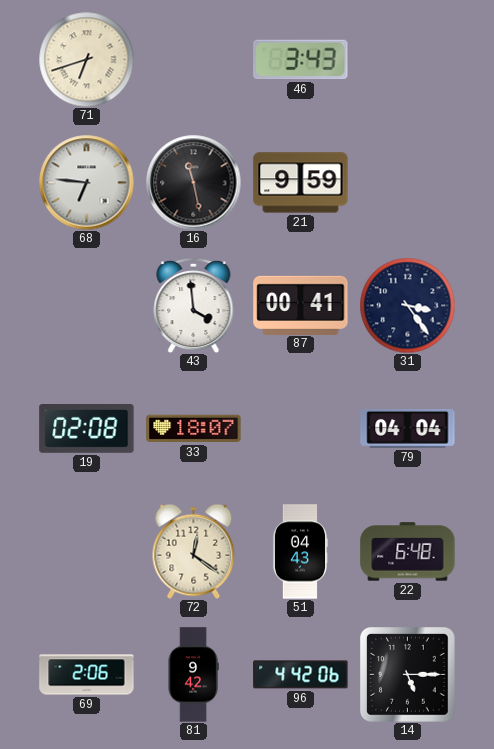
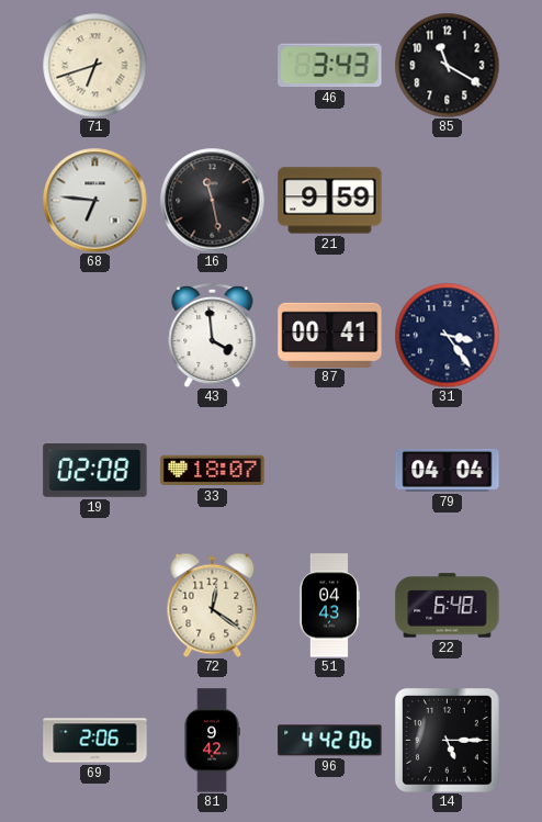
85: none -> 11:20 (447, 65)
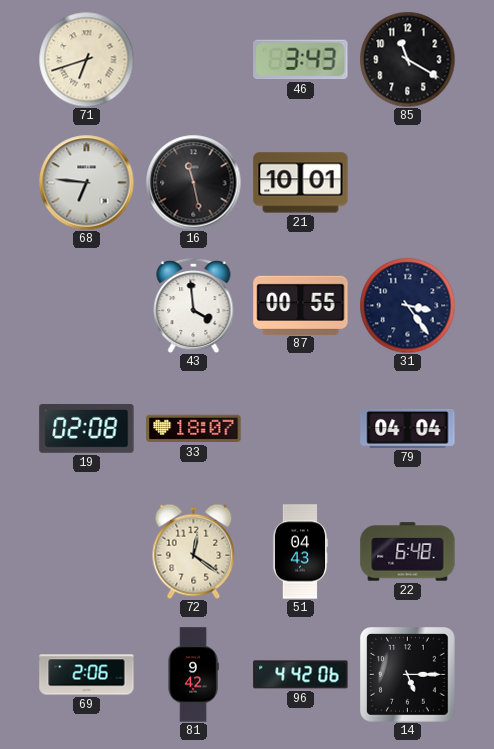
21: 9:59 -> 10:01 (301, 183)
87: 00:41 -> 00:55 (301, 305)
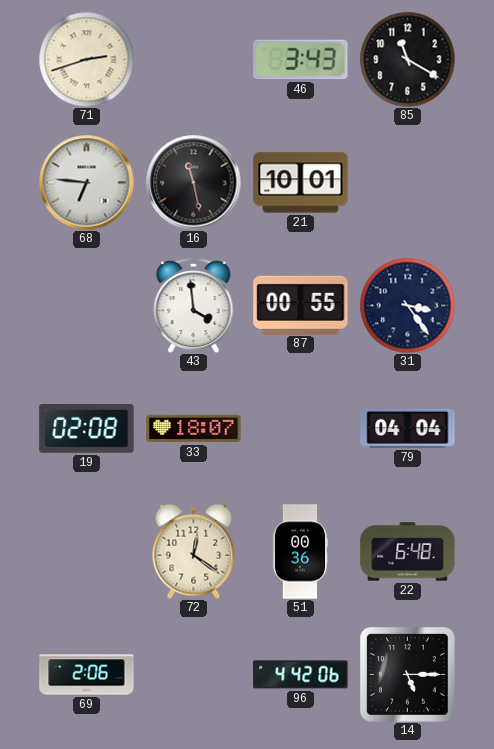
71: 6:42 -> 2:42 (86, 59)
51: 04:43 -> 00:36 (299, 552)
81: 9:42 -> none (193, 675)
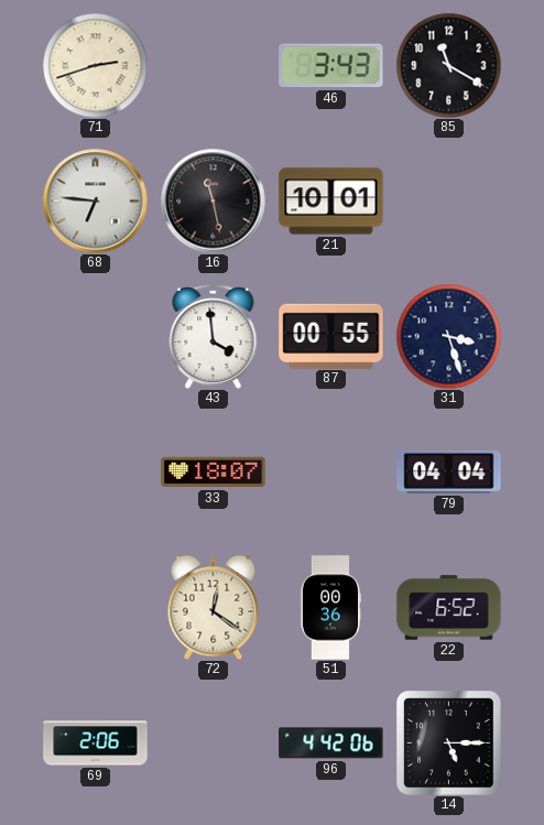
31: 3:24 -> 3:27 (448, 336)
19: 02:08 -> none (87, 429)
22: 6:48 -> 6:52 (449, 608)
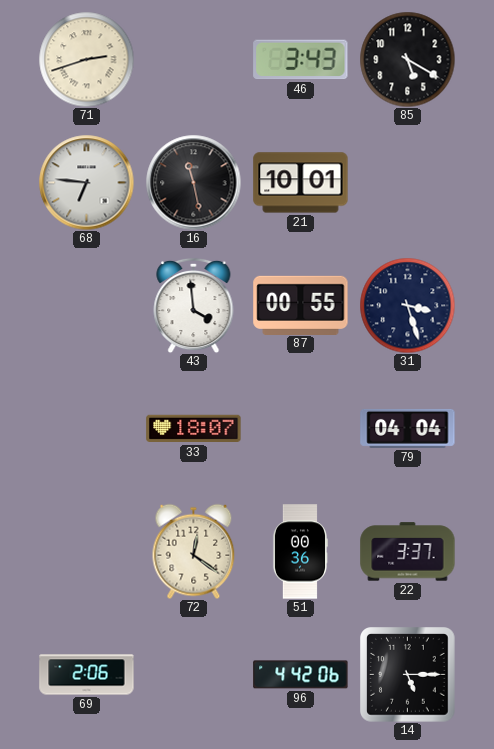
85: 11:20 -> 5:20 (407, 59)
22: 6:52 -> 3:37 (408, 552)
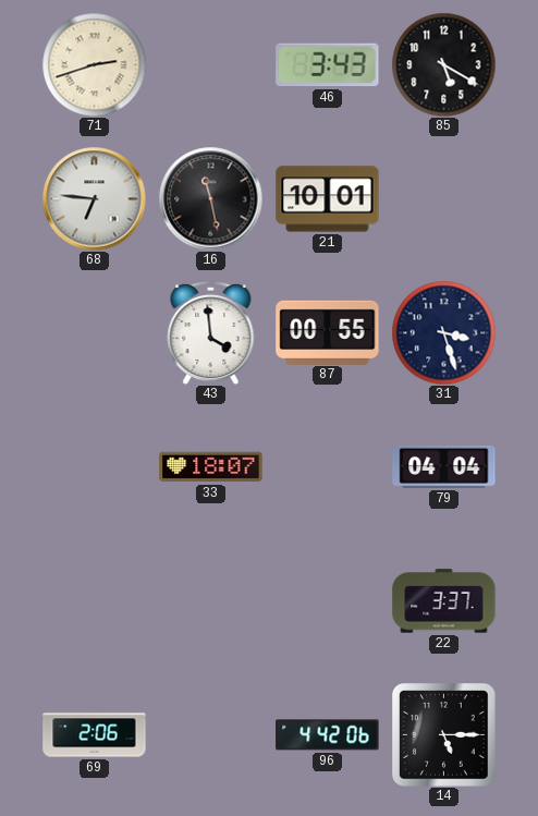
72: 12:21 -> none (194, 551)
51: 00:36 -> none (299, 552)
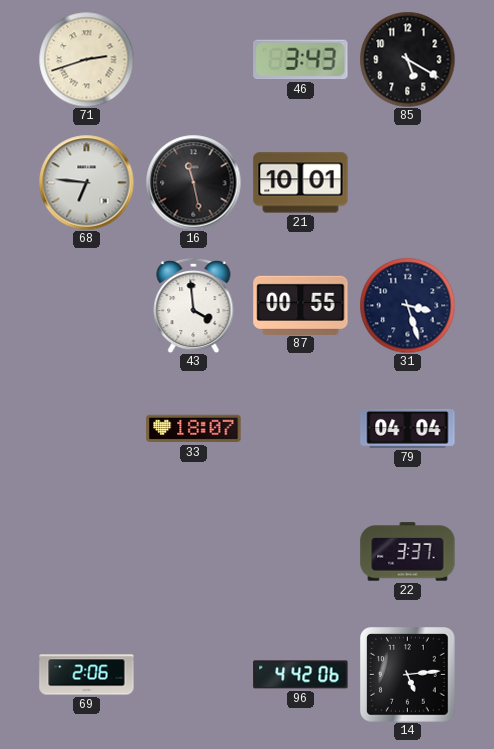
14: 5:15 -> 5:14 (408, 675)
